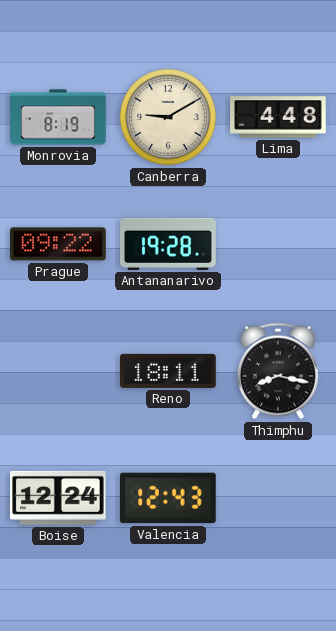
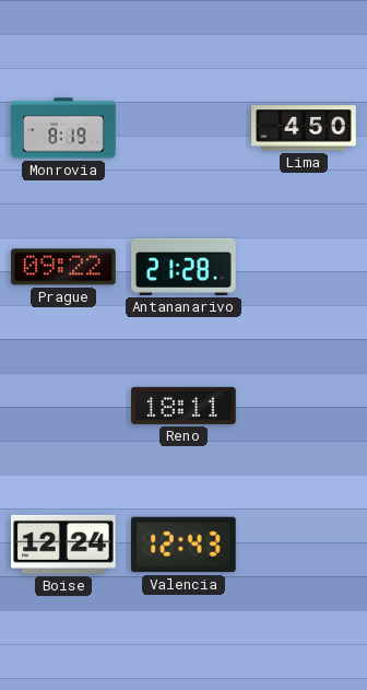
Canberra: 9:10 -> none (168, 117)
Lima: 4:48 -> 4:50 (304, 128)
Antananarivo: 19:28 -> 21:28 (185, 267)
Thimphu: 8:17 -> none (278, 371)
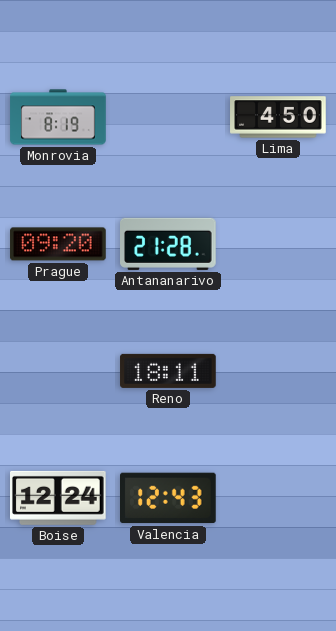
Prague: 09:22 -> 09:20 (58, 244)
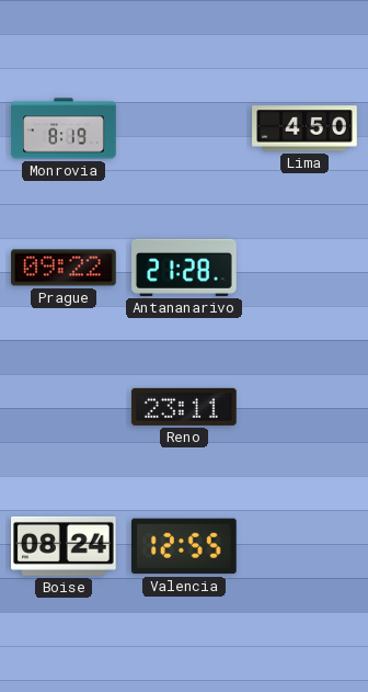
Prague: 09:20 -> 09:22 (64, 268)
Reno: 18:11 -> 23:11 (184, 407)
Boise: 12:24 -> 08:24 (65, 546)
Valencia: 12:43 -> 12:55 (185, 546)
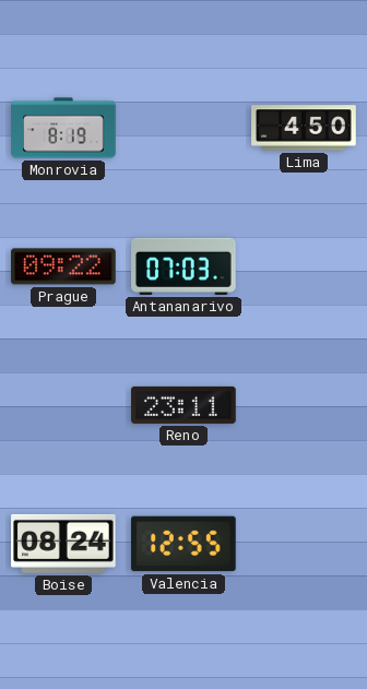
Antananarivo: 21:28 -> 07:03 (185, 266)
